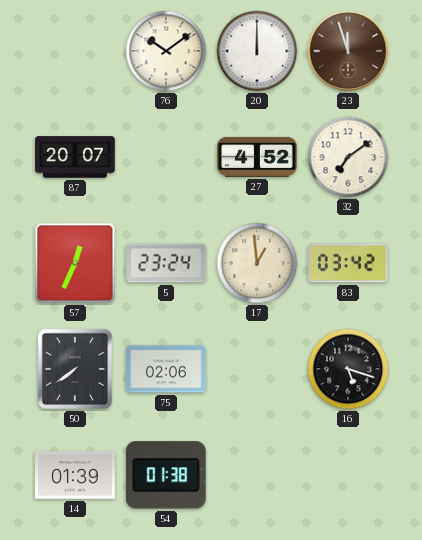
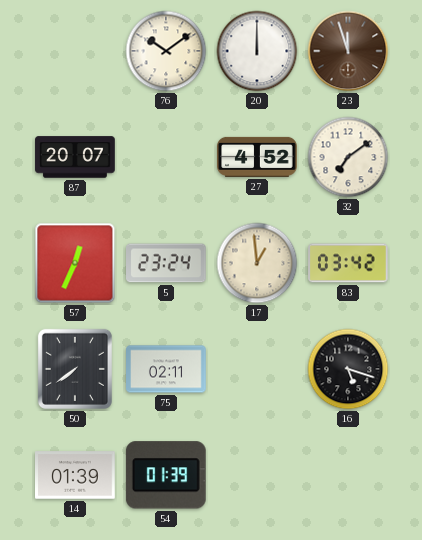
75: 02:06 -> 02:11 (166, 369)
54: 01:38 -> 01:39 (166, 475)
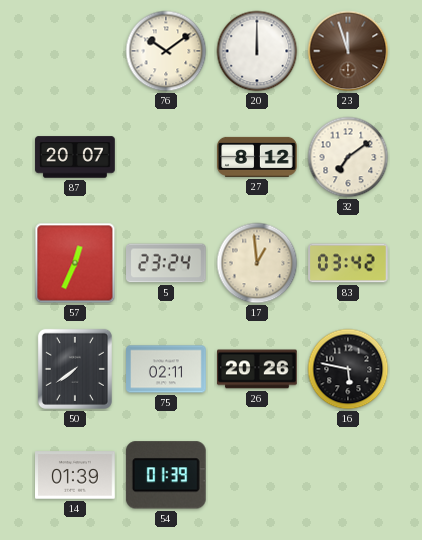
27: 4:52 -> 8:12 (257, 157)
26: none -> 20:26 (258, 369)
16: 5:18 -> 5:47 (348, 369)
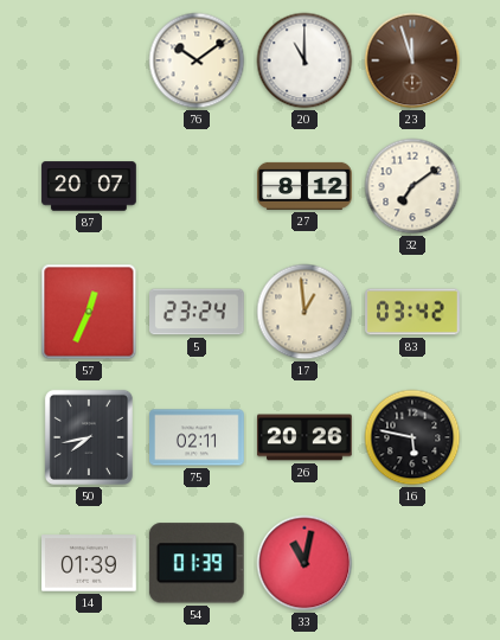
20: 12:00 -> 11:00 (305, 60)
50: 7:39 -> 7:43 (89, 437)
33: none -> 11:02 (305, 563)
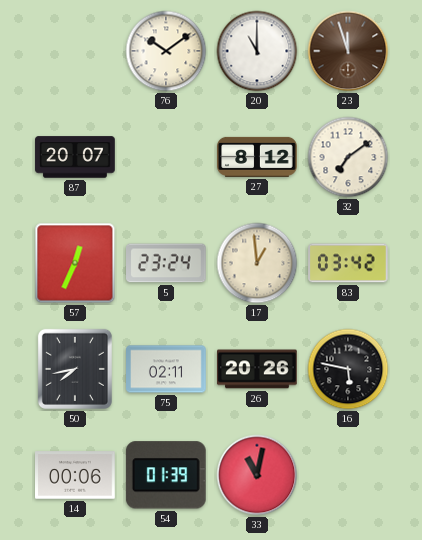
14: 01:39 -> 00:06 (76, 475)
